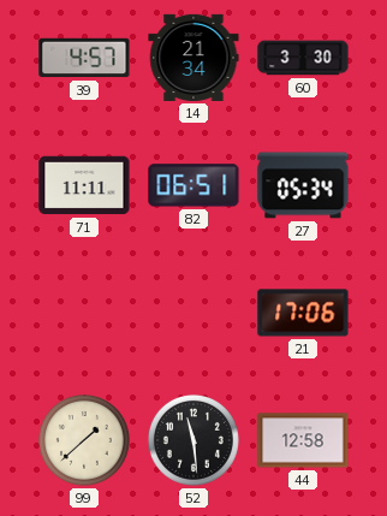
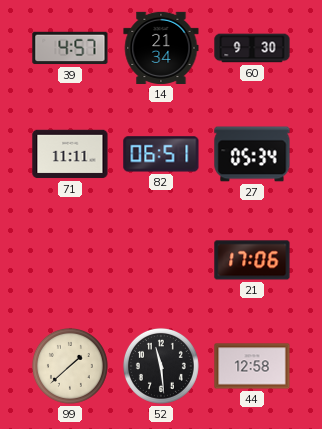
60: 3:30 -> 9:30 (252, 48)
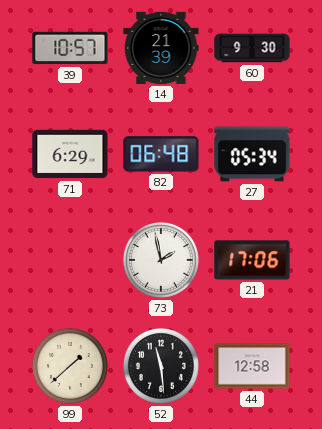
39: 4:57 -> 10:57 (70, 48)
14: 21:34 -> 21:39 (161, 48)
71: 11:11 -> 6:29 (70, 154)
82: 06:51 -> 06:48 (161, 154)
73: none -> 1:58 (161, 260)
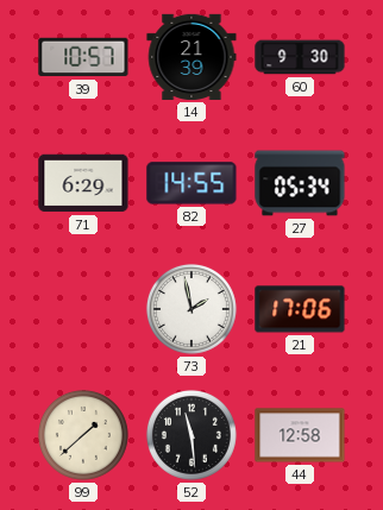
82: 06:48 -> 14:55 (191, 183)
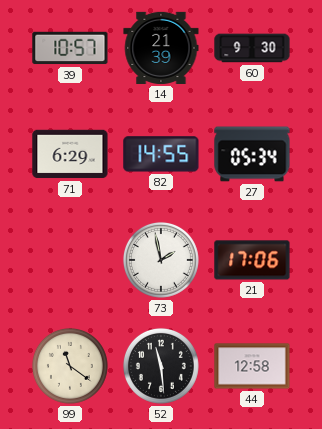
99: 1:38 -> 11:21 (70, 366)
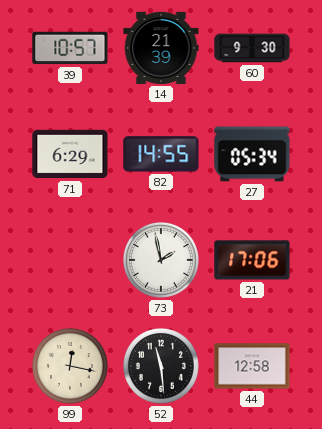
99: 11:21 -> 12:17 (70, 366)
